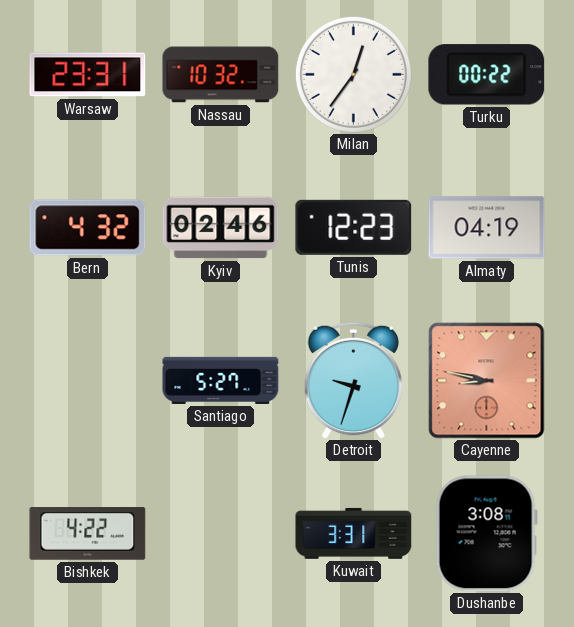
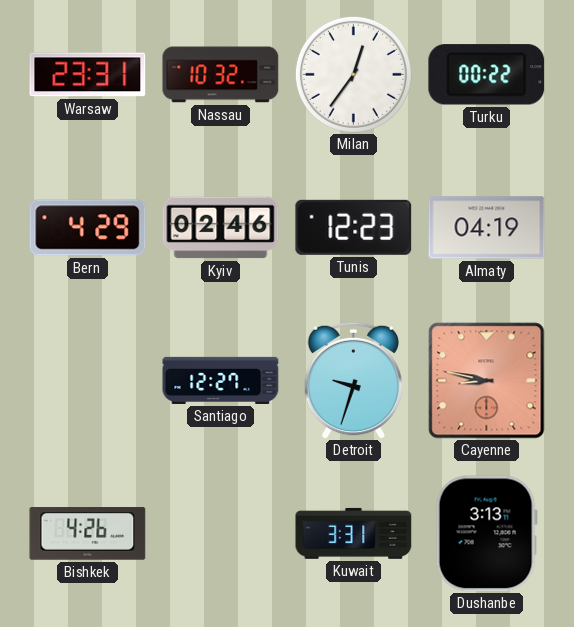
Bern: 4:32 -> 4:29 (88, 228)
Santiago: 5:27 -> 12:27 (221, 380)
Bishkek: 4:22 -> 4:26 (88, 534)
Dushanbe: 3:08 -> 3:13 (486, 534)
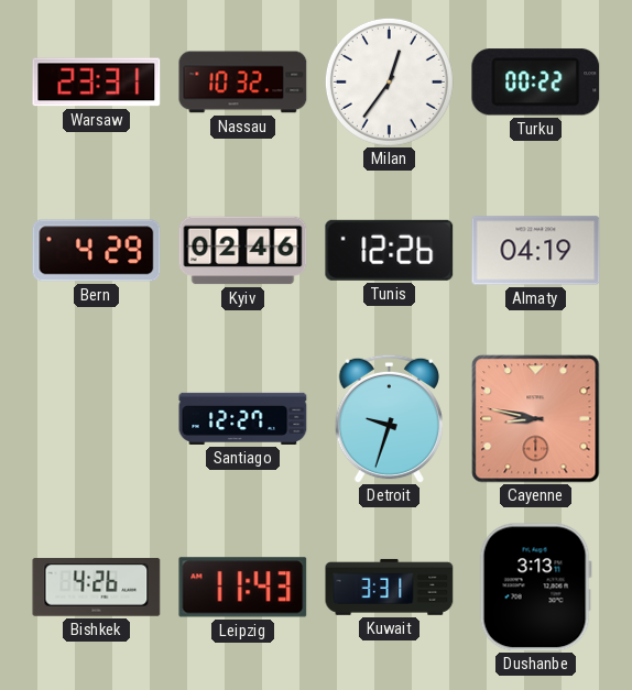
Tunis: 12:23 -> 12:26 (390, 250)
Leipzig: none -> 11:43 (243, 588)
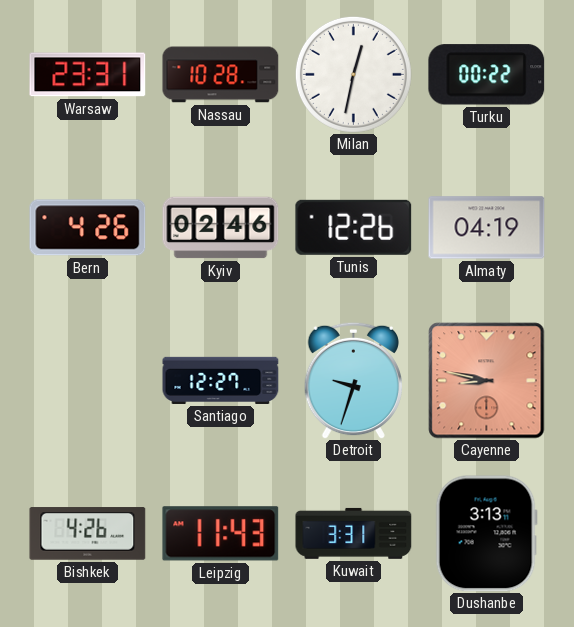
Nassau: 10:32 -> 10:28 (221, 75)
Milan: 12:36 -> 12:32 (353, 74)
Bern: 4:29 -> 4:26 (88, 228)
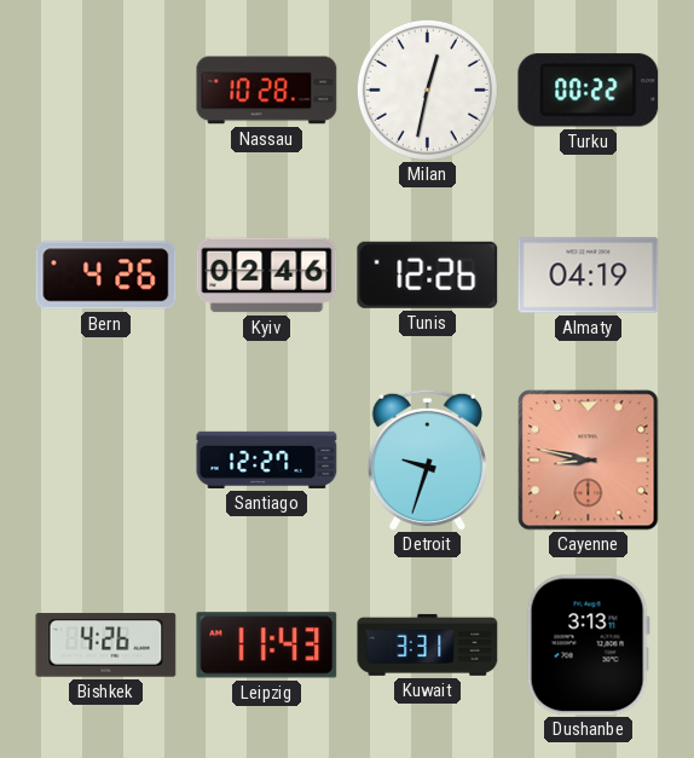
Warsaw: 23:31 -> none (88, 75)
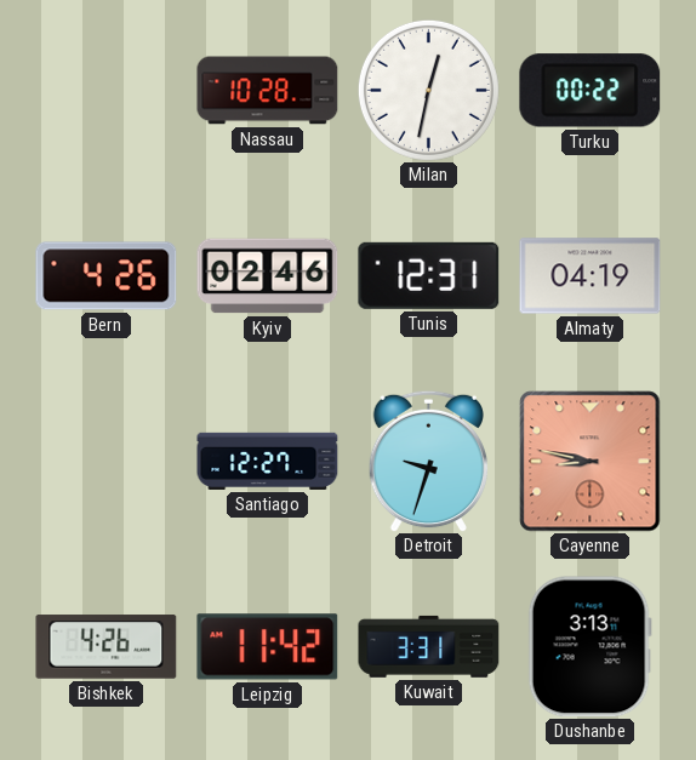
Tunis: 12:26 -> 12:31 (429, 275)
Leipzig: 11:43 -> 11:42 (268, 647)
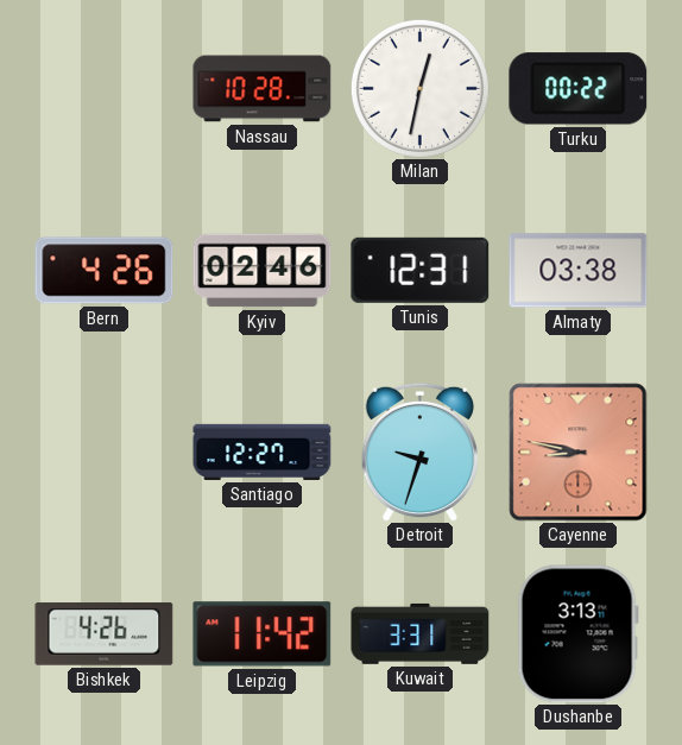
Almaty: 04:19 -> 03:38 (579, 271)
